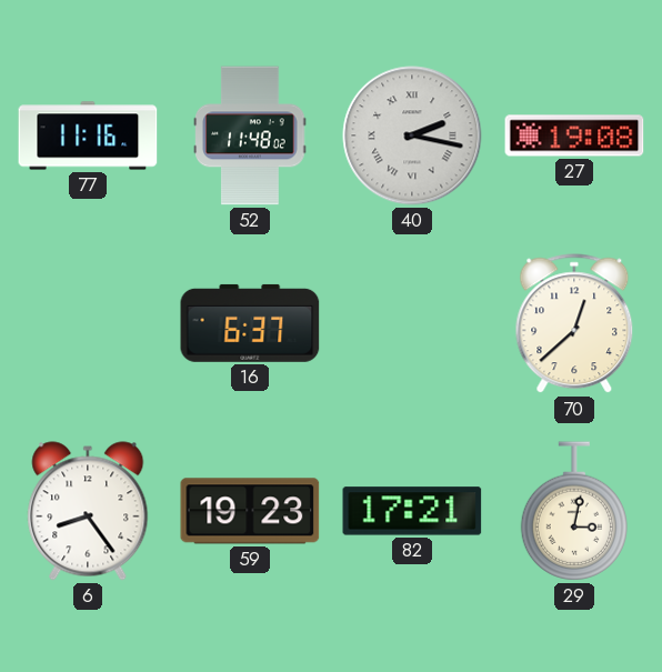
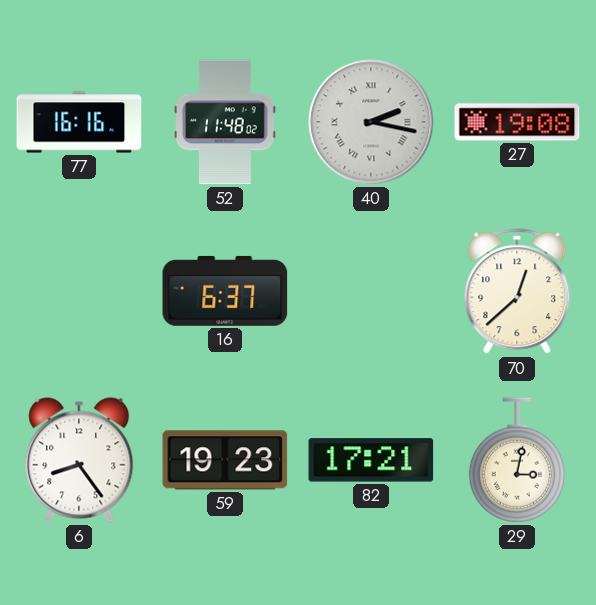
77: 11:16 -> 16:16 (79, 122)
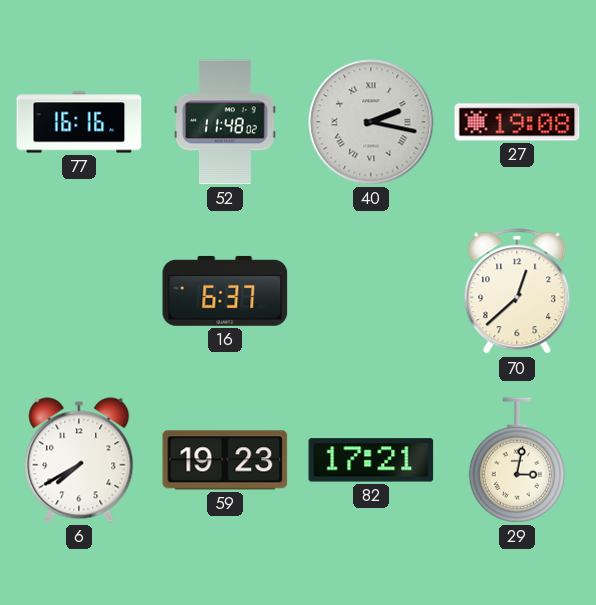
6: 8:24 -> 7:40 (79, 460)
